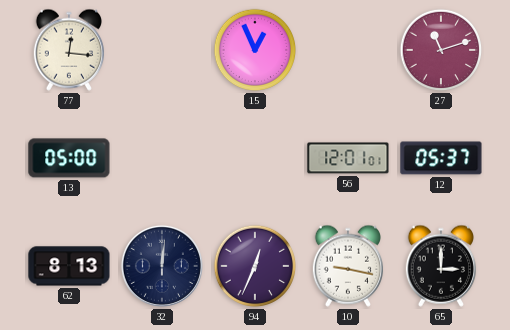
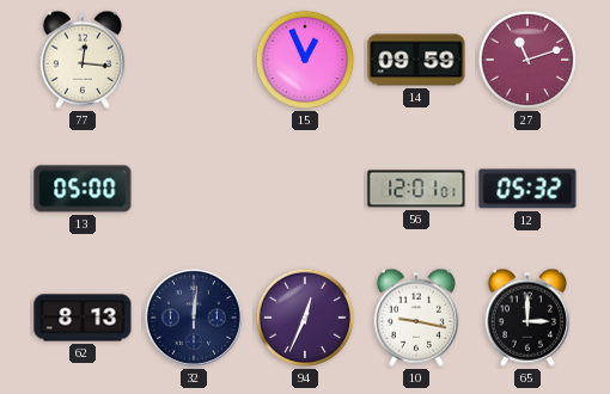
14: none -> 09:59 (416, 60)
12: 05:37 -> 05:32 (527, 189)
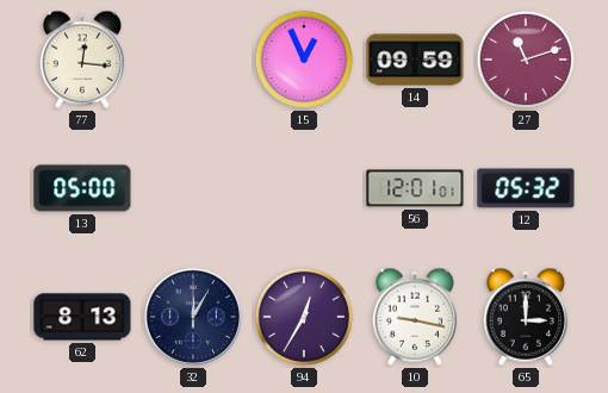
32: 12:01 -> 12:05 (193, 317)
94: 12:34 -> 12:35 (304, 317)
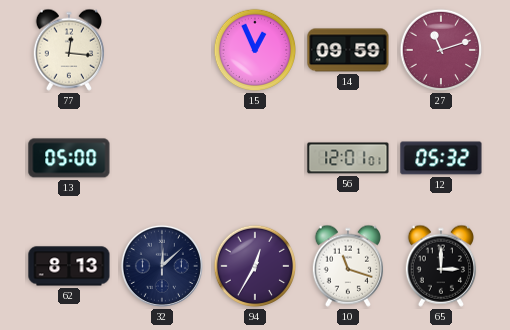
32: 12:05 -> 12:08 (162, 266)
10: 9:17 -> 11:18 (347, 266)
